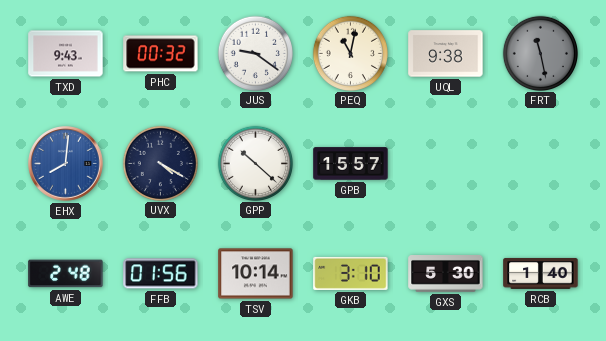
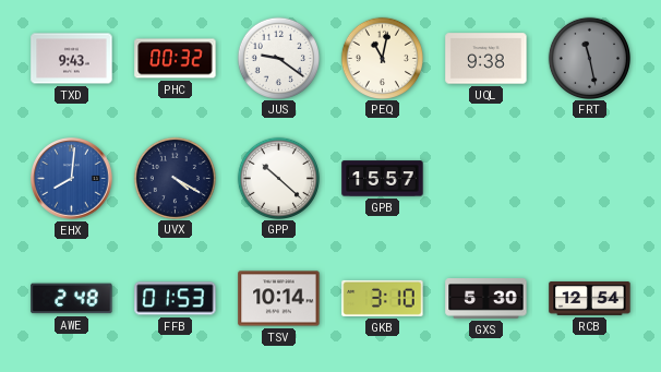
FFB: 01:56 -> 01:53 (176, 299)
RCB: 1:40 -> 12:54 (590, 298)
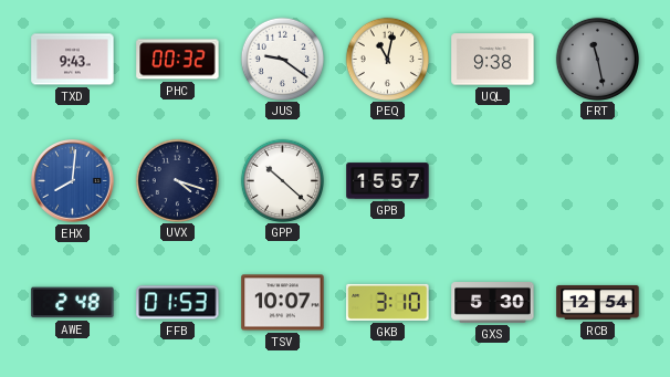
UVX: 4:20 -> 4:18 (177, 180)
TSV: 10:14 -> 10:07 (283, 303)
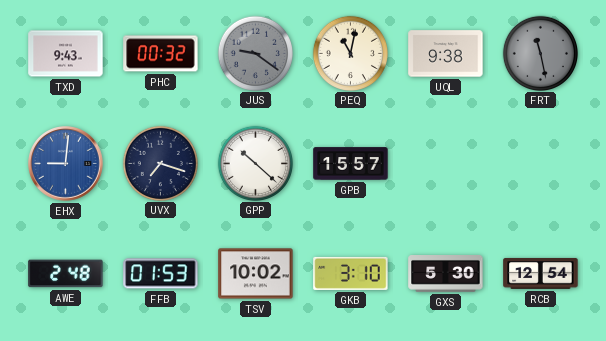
JUS dial: white -> grey (255, 53)
EHX: 8:01 -> 9:01 (66, 164)
UVX: 4:18 -> 7:18 (160, 163)
TSV: 10:07 -> 10:02 (256, 274)
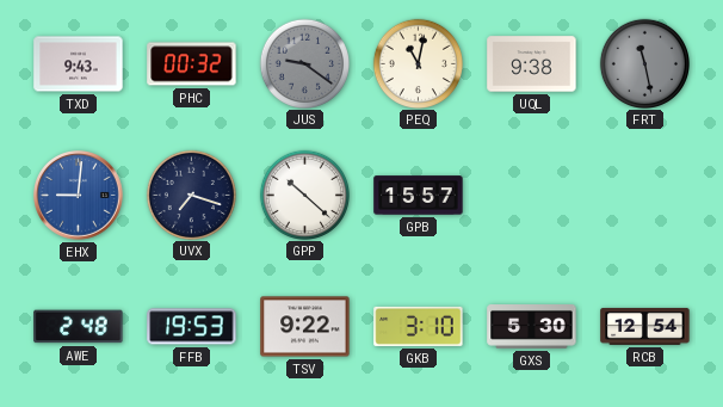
FFB: 01:53 -> 19:53 (192, 327)
TSV: 10:02 -> 9:22 (305, 327)
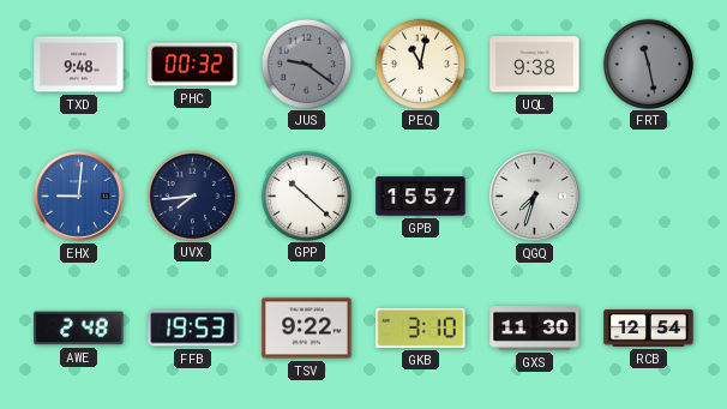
TXD: 9:43 -> 9:48 (79, 65)
UVX: 7:18 -> 7:44 (192, 196)
QGQ: none -> 7:33 (535, 197)
GXS: 5:30 -> 11:30 (535, 329)
